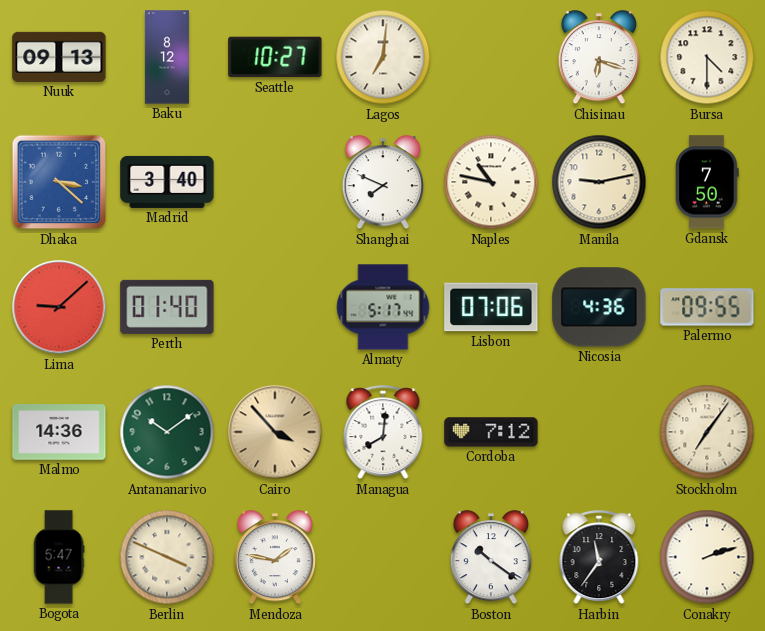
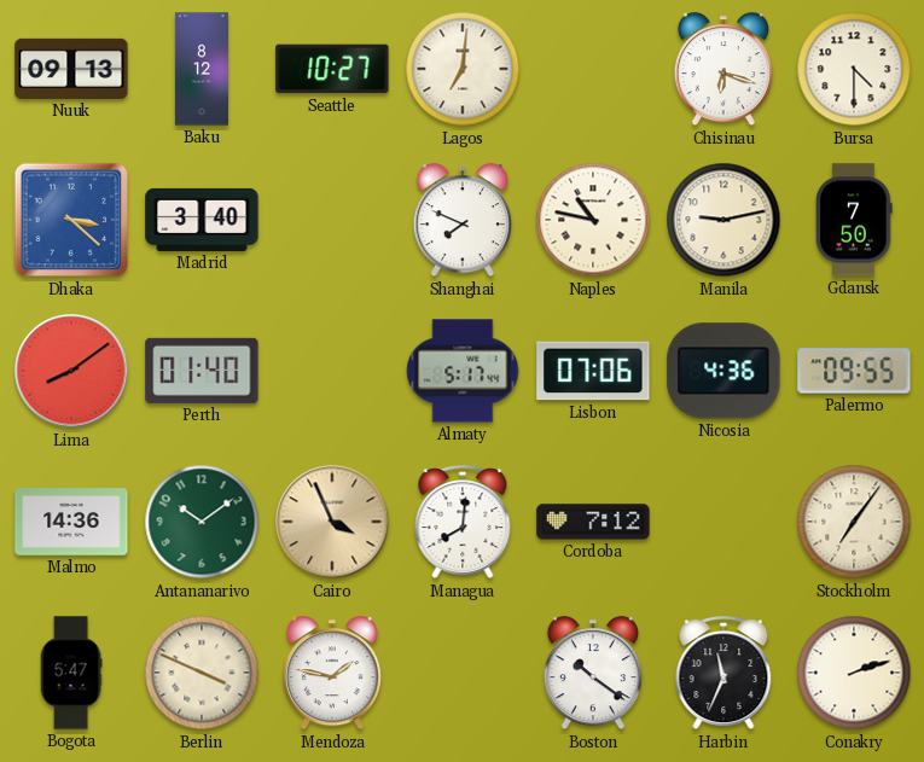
Lima: 9:08 -> 8:09 (71, 371)
Cairo: 3:53 -> 3:56 (332, 522)
Harbin: 11:36 -> 11:34 (723, 674)
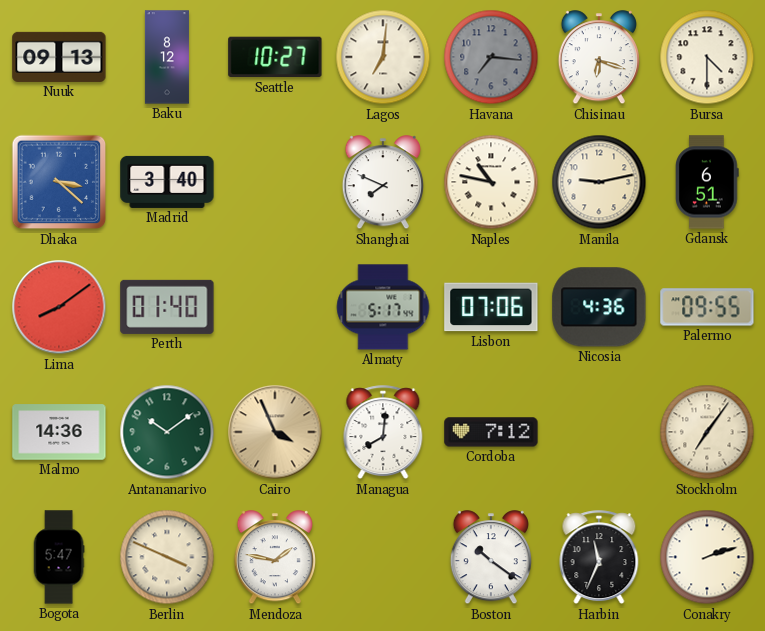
Havana: none -> 7:16 (491, 57)
Gdansk: 7:50 -> 6:51 (708, 182)
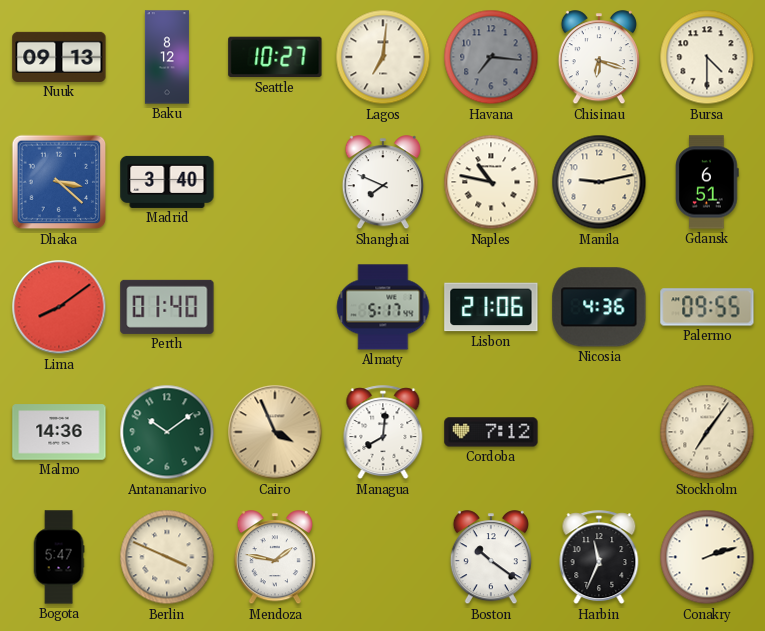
Lisbon: 07:06 -> 21:06 (491, 307)
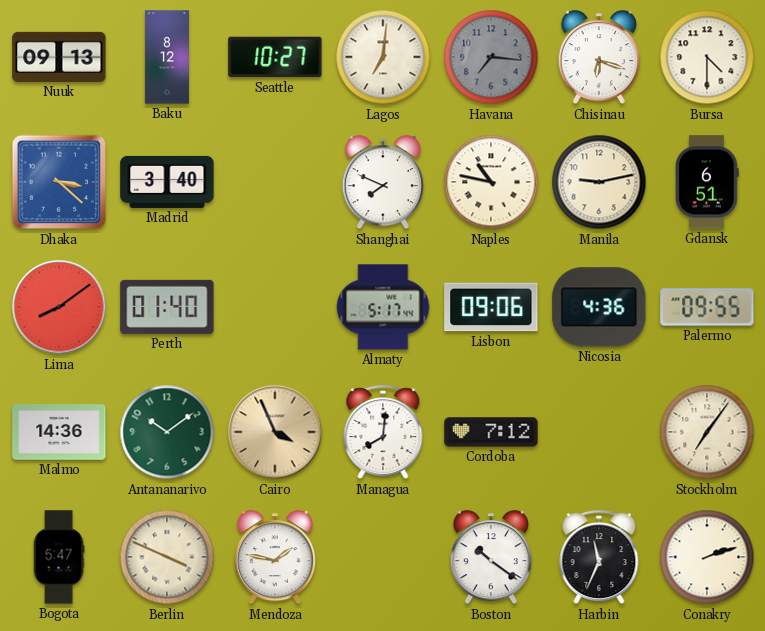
Lisbon: 21:06 -> 09:06 (491, 307)
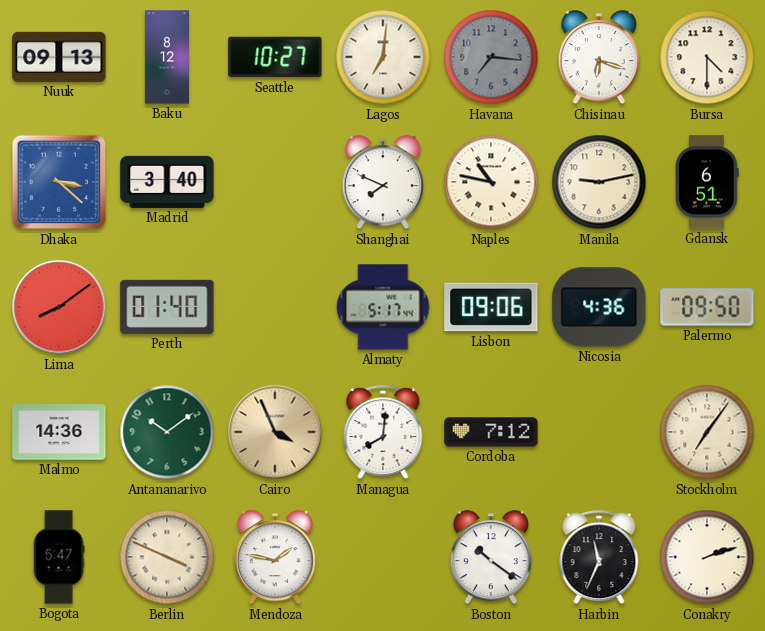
Palermo: 09:55 -> 09:50 (707, 307)
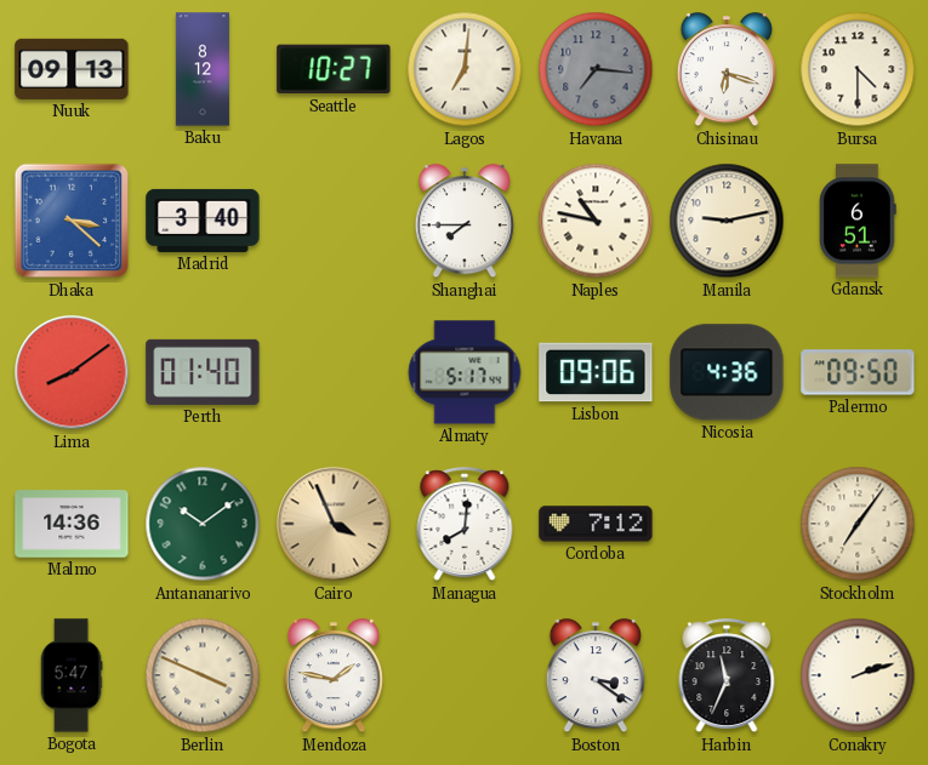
Shanghai: 7:49 -> 7:45 (465, 222)
Boston: 10:21 -> 3:21 (596, 676)
